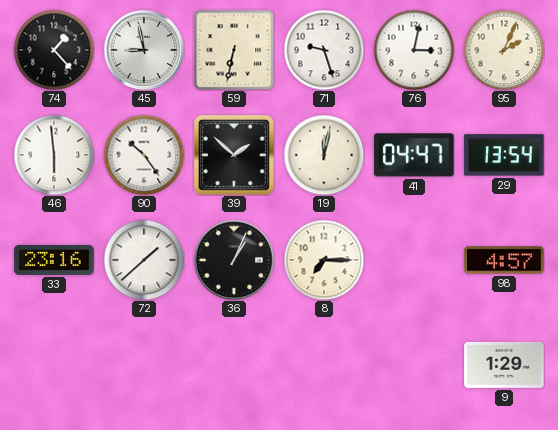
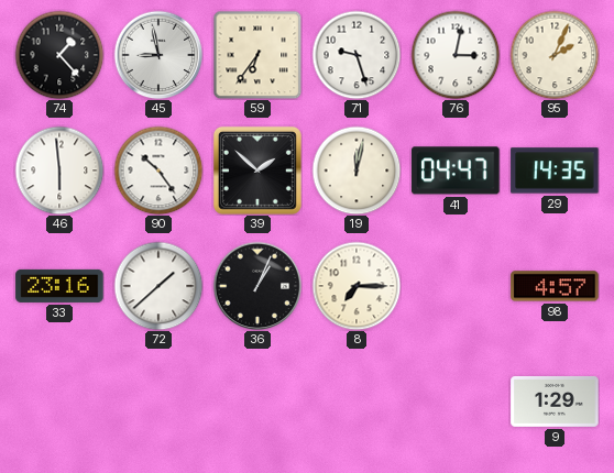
59: 6:32 -> 6:36 (257, 55)
29: 13:54 -> 14:35 (555, 170)
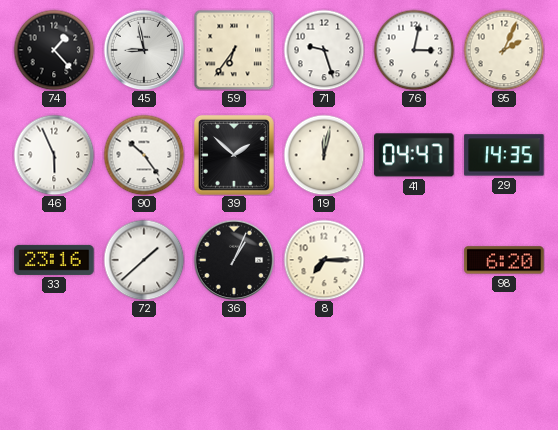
46: 5:59 -> 5:56 (54, 155)
98: 4:57 -> 6:20 (504, 260)
9: 1:29 -> none (555, 402)
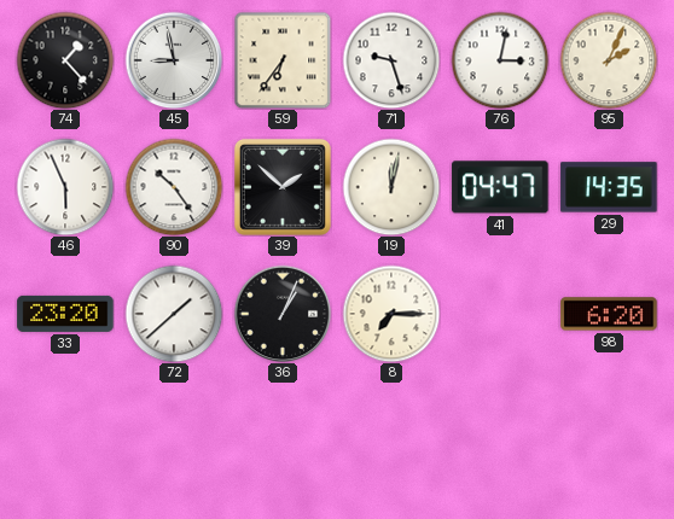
33: 23:16 -> 23:20 (65, 314)
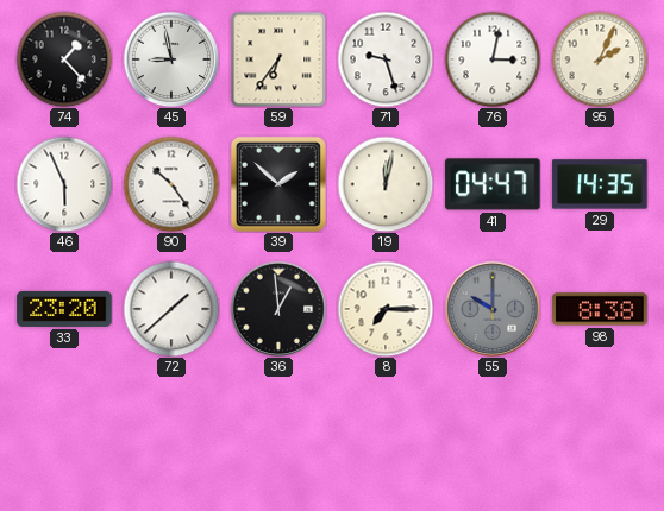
36: 1:04 -> 12:59 (278, 309)
55: none -> 10:00 (493, 309)
98: 6:20 -> 8:38 (600, 309)
